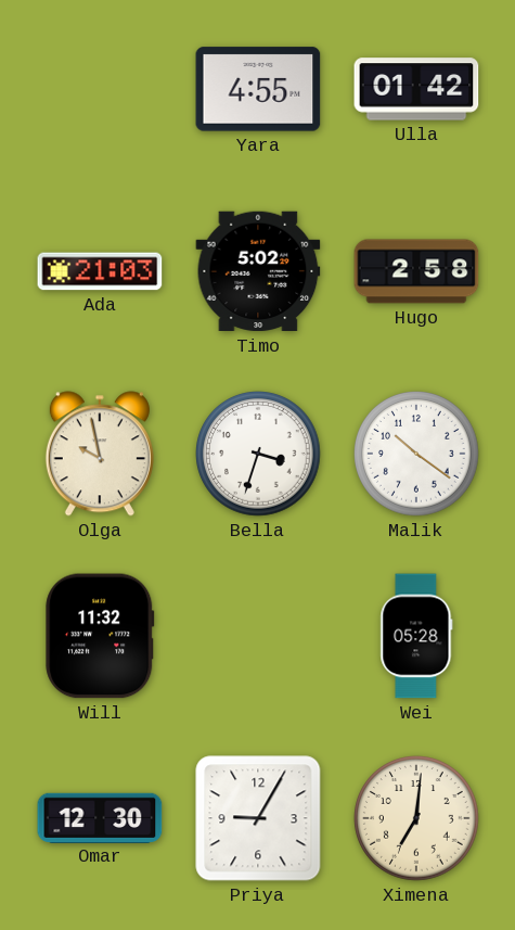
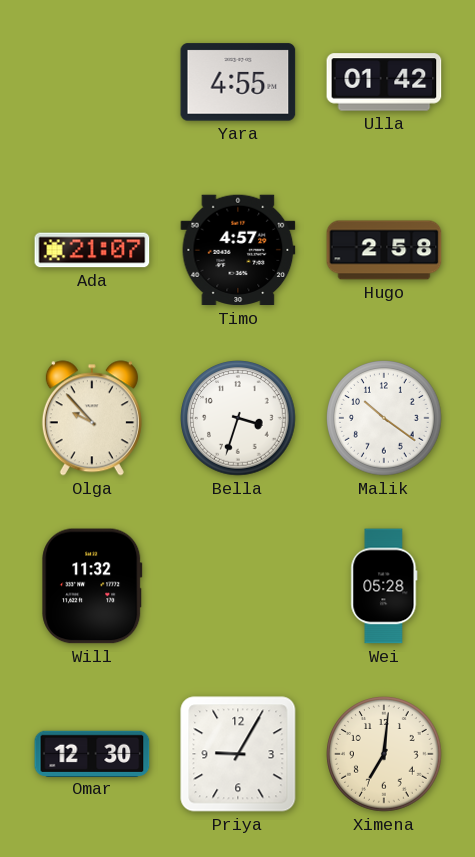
Ada: 21:03 -> 21:07 (92, 250)
Timo: 5:02 -> 4:57 (238, 250)
Olga: 9:58 -> 9:53 (92, 418)
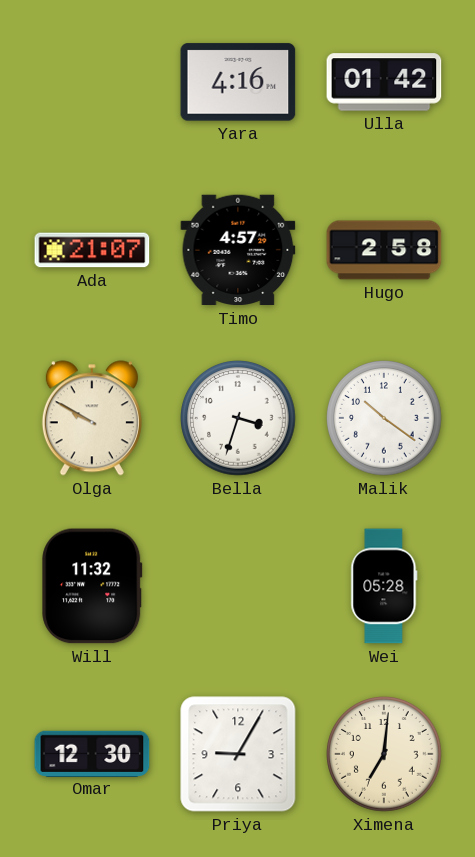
Yara: 4:55 -> 4:16 (238, 82)
Olga: 9:53 -> 9:50 (92, 418)
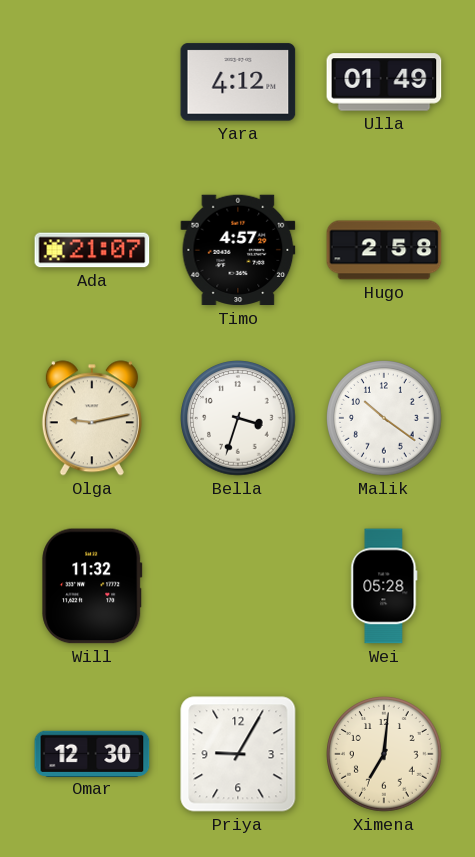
Yara: 4:16 -> 4:12 (238, 82)
Ulla: 01:42 -> 01:49 (384, 82)
Olga: 9:50 -> 9:13 (92, 418)
